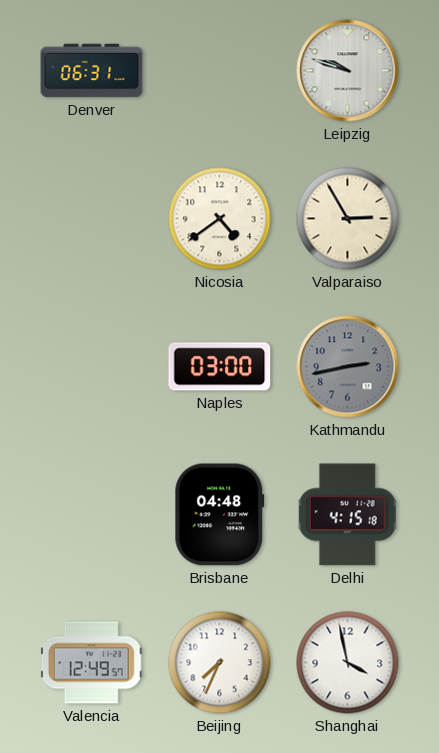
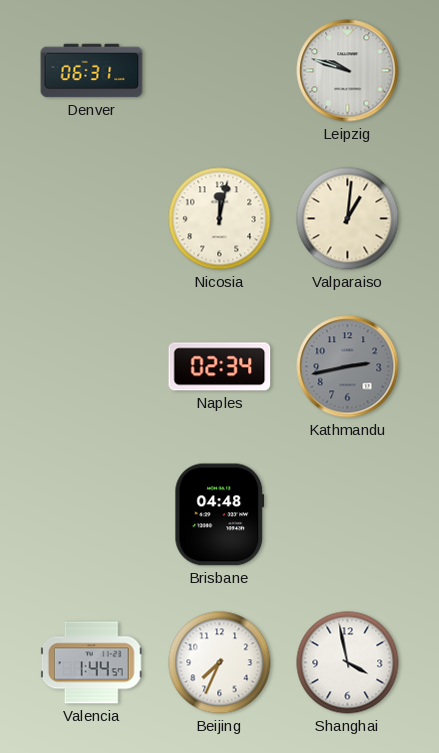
Nicosia: 4:39 -> 12:02 (220, 219)
Valparaiso: 2:55 -> 1:01 (348, 219)
Naples: 03:00 -> 02:34 (220, 367)
Delhi: 4:15 -> none (347, 515)
Valencia: 12:49 -> 1:44 (91, 663)
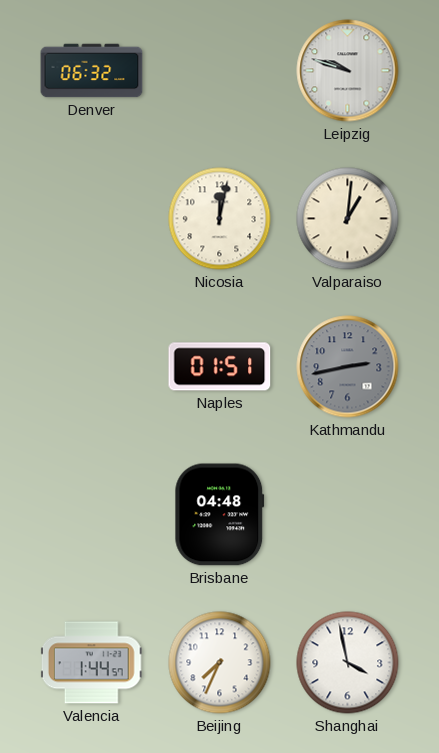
Denver: 06:31 -> 06:32 (92, 71)
Naples: 02:34 -> 01:51 (220, 367)
